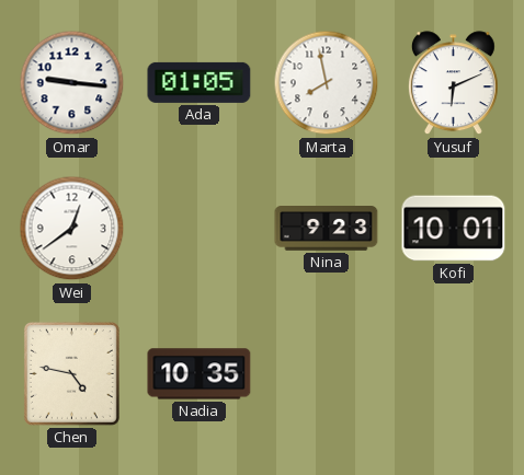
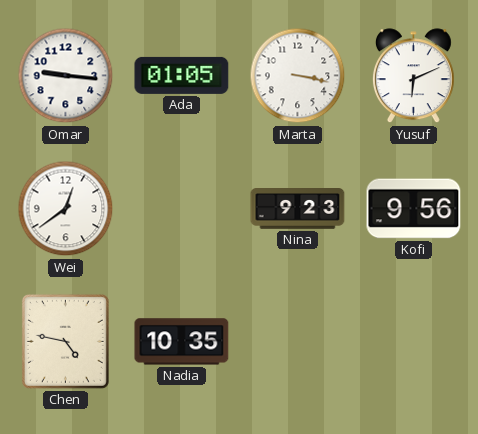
Marta: 7:58 -> 3:17 (298, 76)
Kofi: 10:01 -> 9:56 (414, 209)
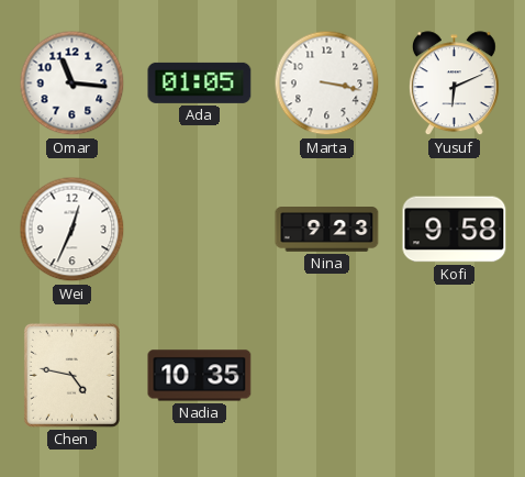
Omar: 9:16 -> 11:16 (72, 84)
Wei: 12:39 -> 12:34 (72, 230)
Kofi: 9:56 -> 9:58 (455, 230)
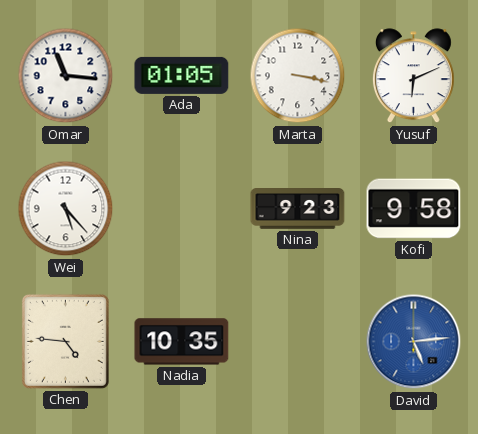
Wei: 12:34 -> 5:23 (66, 209)
Chen: 4:47 -> 4:46 (65, 341)
David: none -> 5:14 (414, 342)
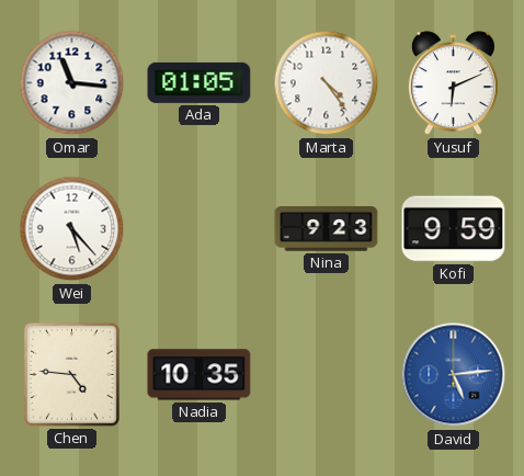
Marta: 3:17 -> 4:24 (327, 83)
Kofi: 9:58 -> 9:59 (454, 229)
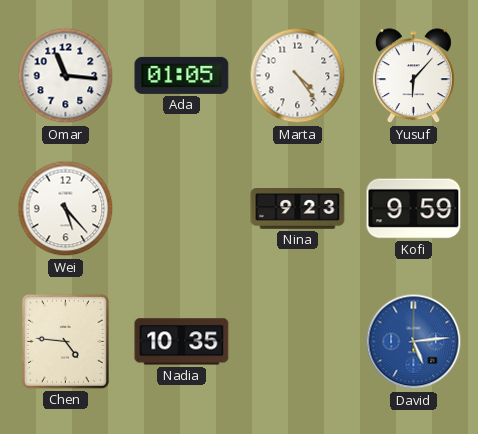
Yusuf: 6:11 -> 6:07 (413, 76)
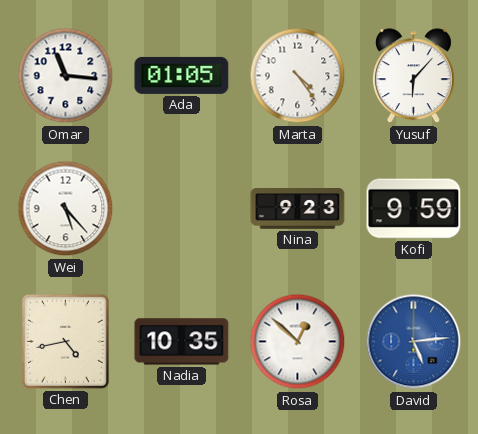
Chen: 4:46 -> 4:43 (65, 341)
Rosa: none -> 12:52 (298, 342)
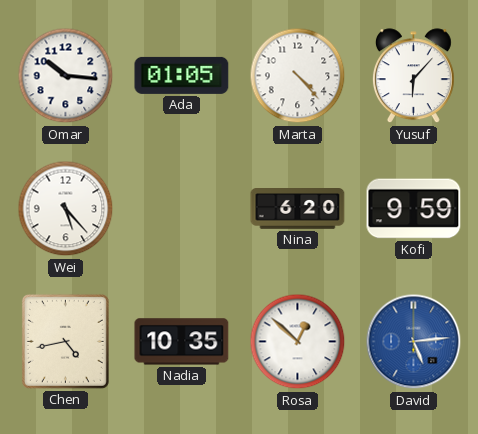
Omar: 11:16 -> 10:16 (66, 76)
Marta: 4:24 -> 4:23 (298, 76)
Nina: 9:23 -> 6:20 (298, 209)
